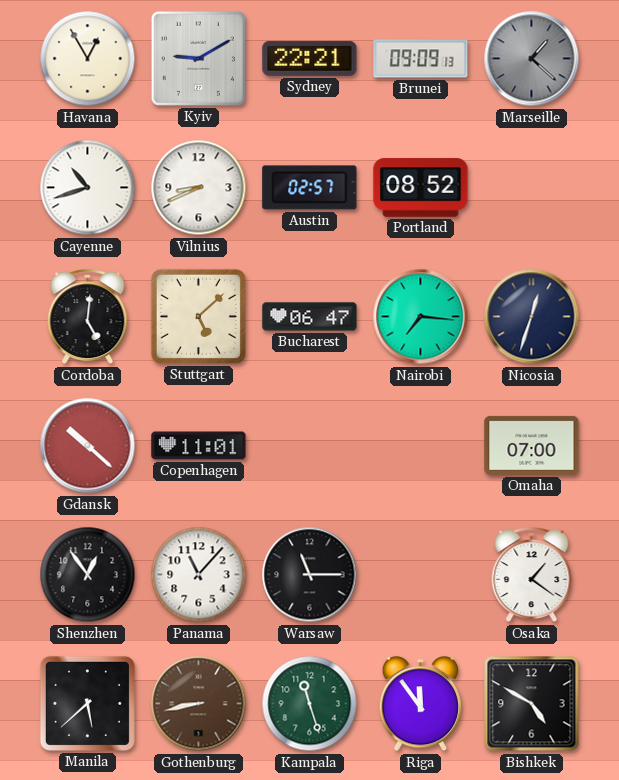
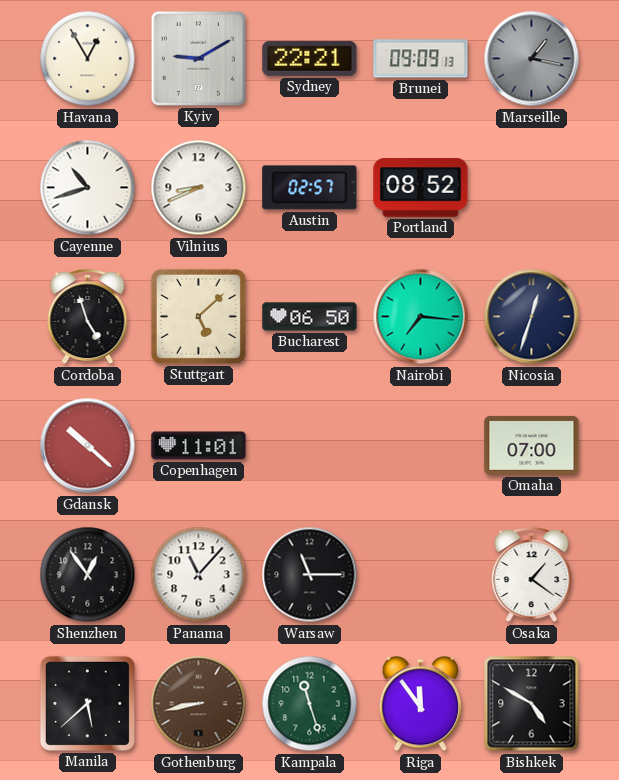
Marseille: 1:22 -> 1:17 (532, 59)
Cordoba: 5:01 -> 4:57 (88, 318)
Bucharest: 06:47 -> 06:50 (310, 317)
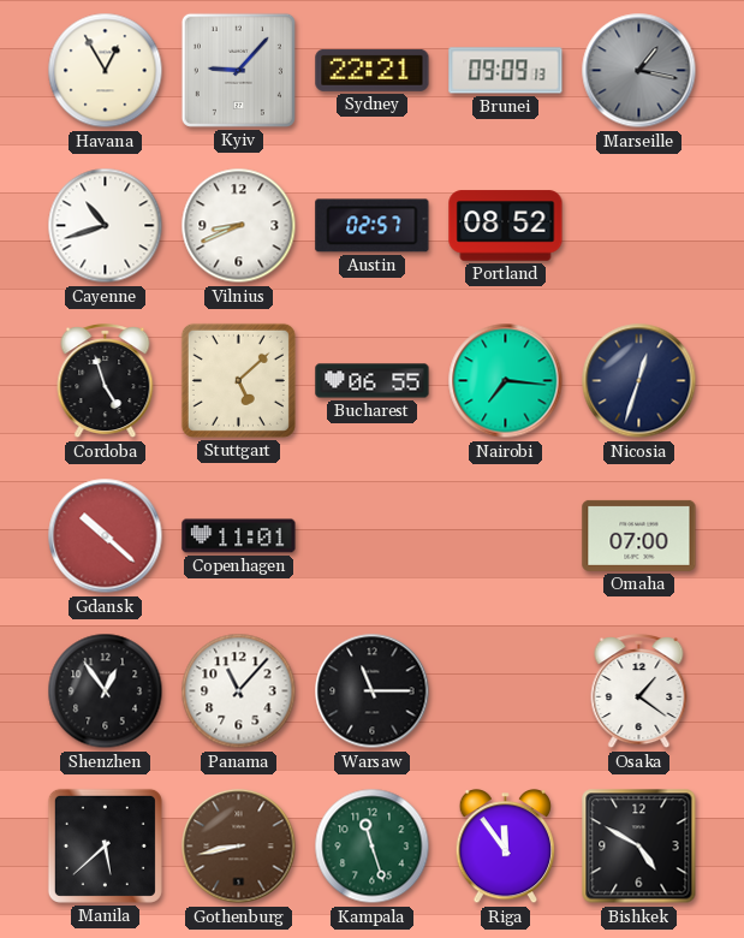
Kyiv: 9:10 -> 9:07 (238, 70)
Bucharest: 06:50 -> 06:55 (373, 381)
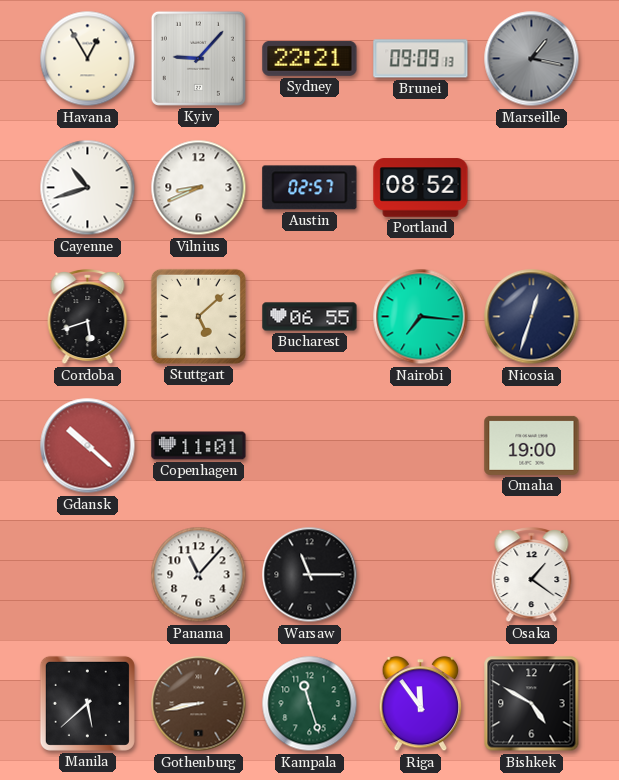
Cordoba: 4:57 -> 5:42 (88, 318)
Omaha: 07:00 -> 19:00 (532, 445)
Shenzhen: 12:54 -> none (106, 691)
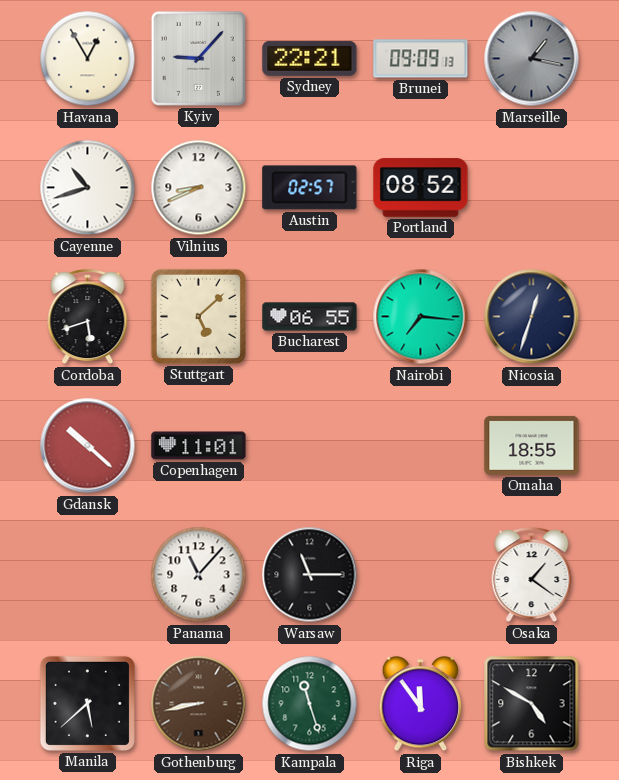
Omaha: 19:00 -> 18:55 (532, 445)
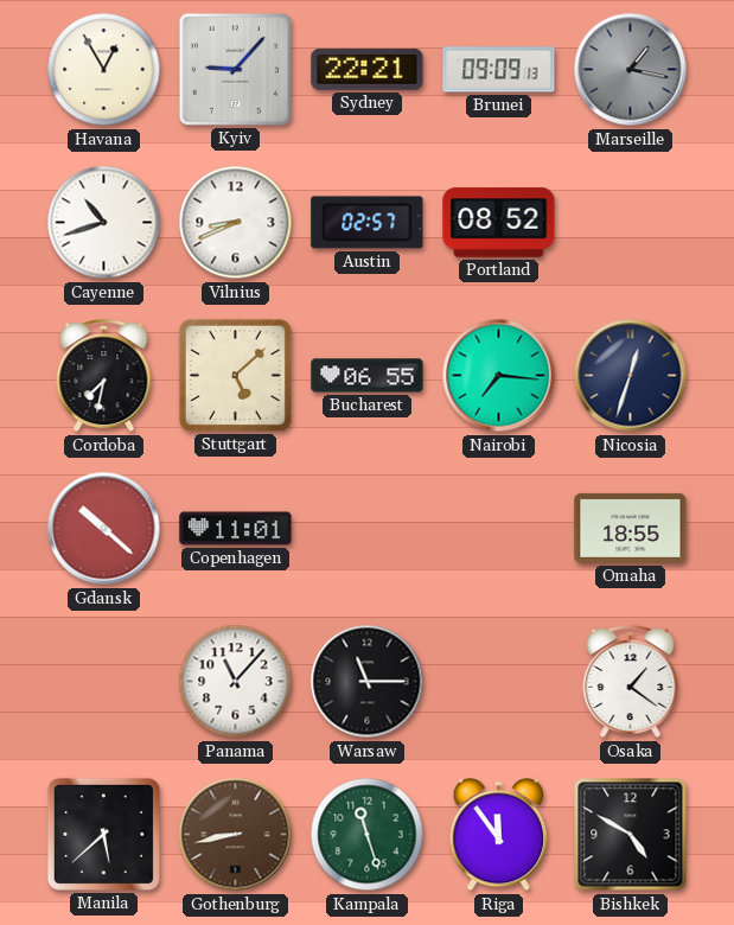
Cordoba: 5:42 -> 7:32 (104, 377)
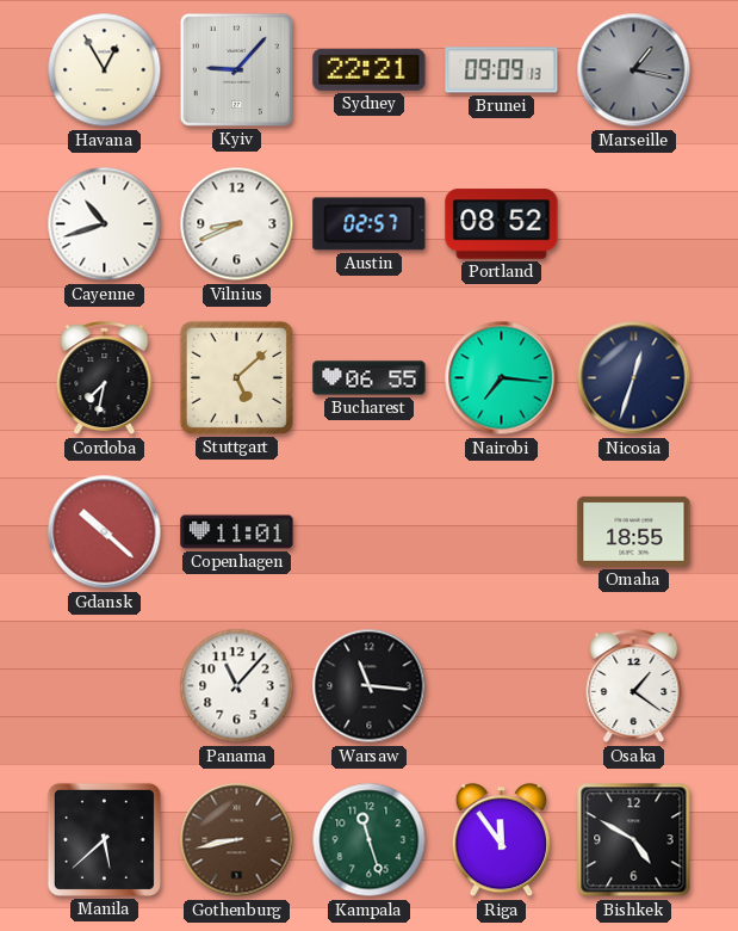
Warsaw: 11:15 -> 11:16 (370, 686)
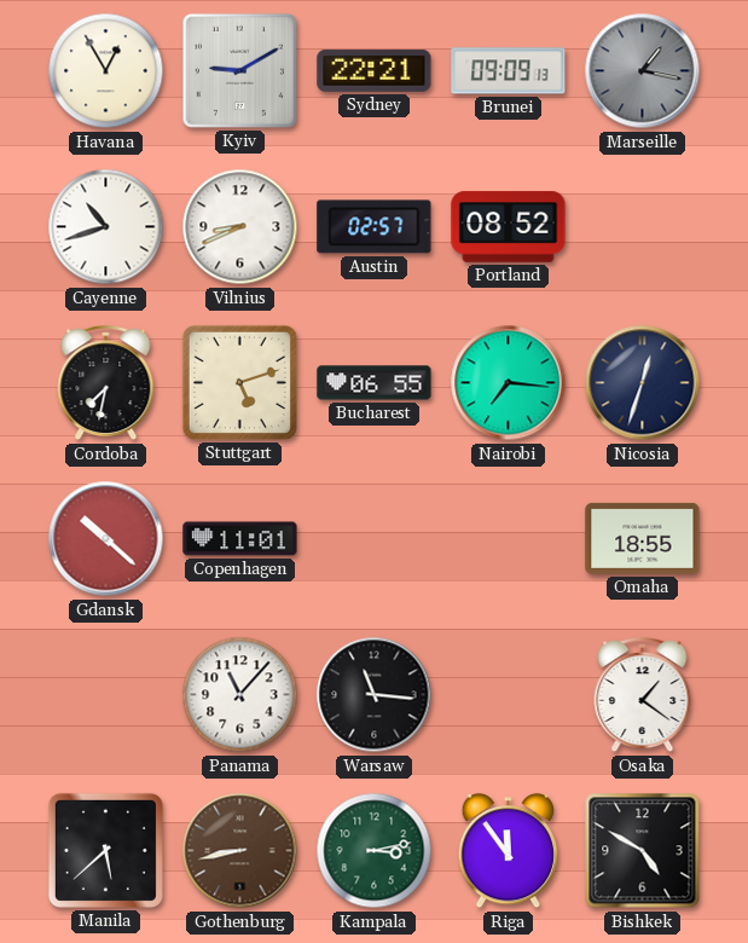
Kyiv: 9:07 -> 9:10 (239, 70)
Stuttgart: 5:08 -> 5:12 (239, 382)
Kampala: 11:27 -> 3:13 (375, 851)
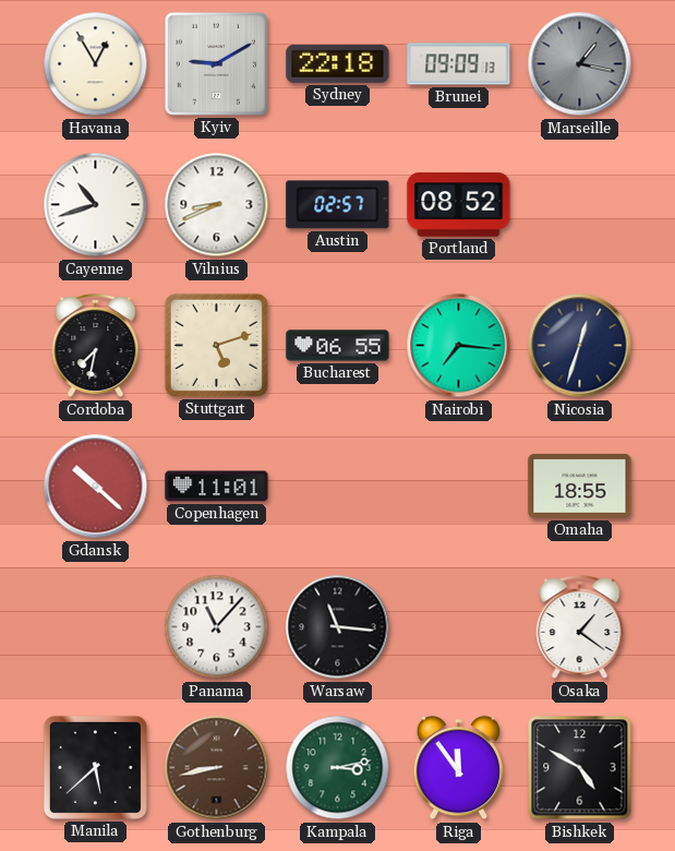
Sydney: 22:21 -> 22:18 (338, 63)
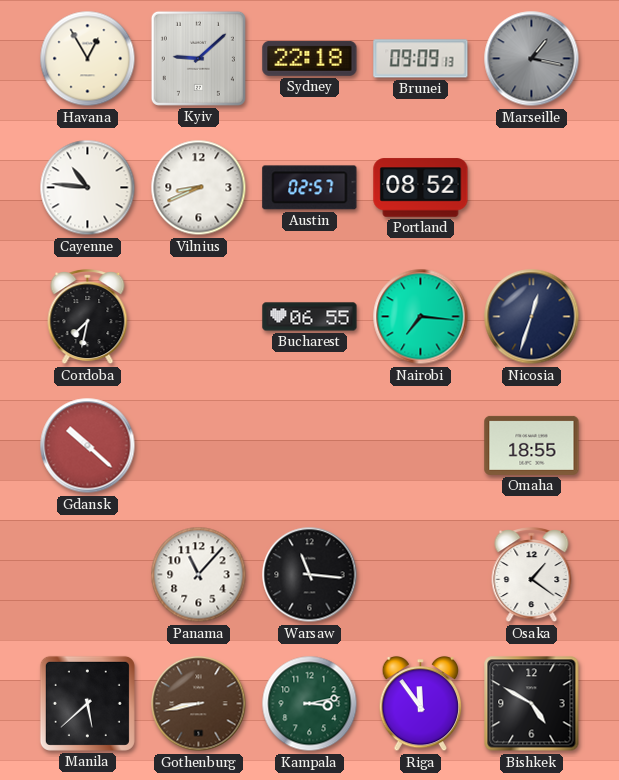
Kyiv: 9:10 -> 9:08 (198, 58)
Cayenne: 10:42 -> 10:46 (88, 188)
Stuttgart: 5:12 -> none (216, 345)
Copenhagen: 11:01 -> none (217, 487)
